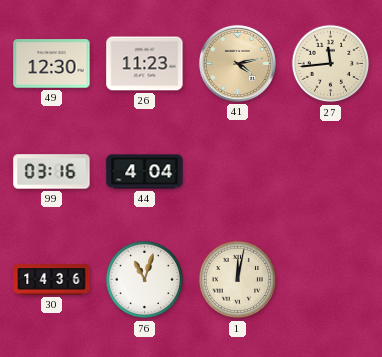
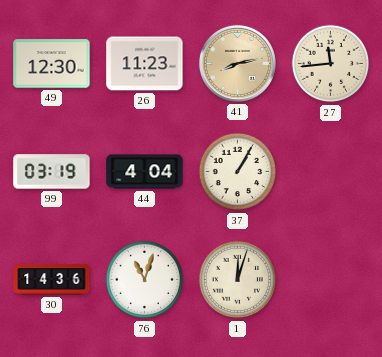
41: 4:13 -> 8:13 (237, 63)
99: 03:16 -> 03:19 (52, 172)
37: none -> 1:05 (238, 172)
1: 12:02 -> 12:03 (238, 280)
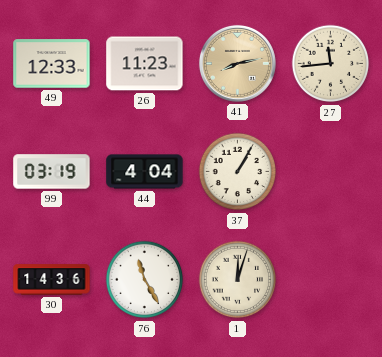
49: 12:30 -> 12:33 (52, 64)
76: 11:03 -> 11:25 (145, 280)
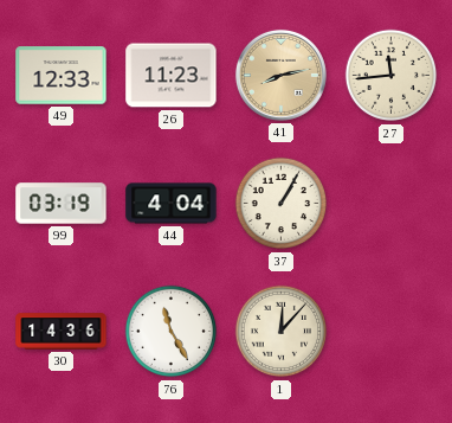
1: 12:03 -> 12:07 (282, 332)
